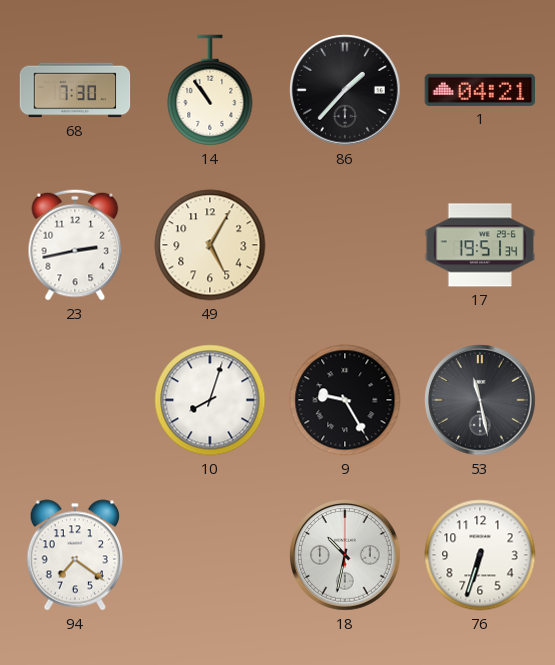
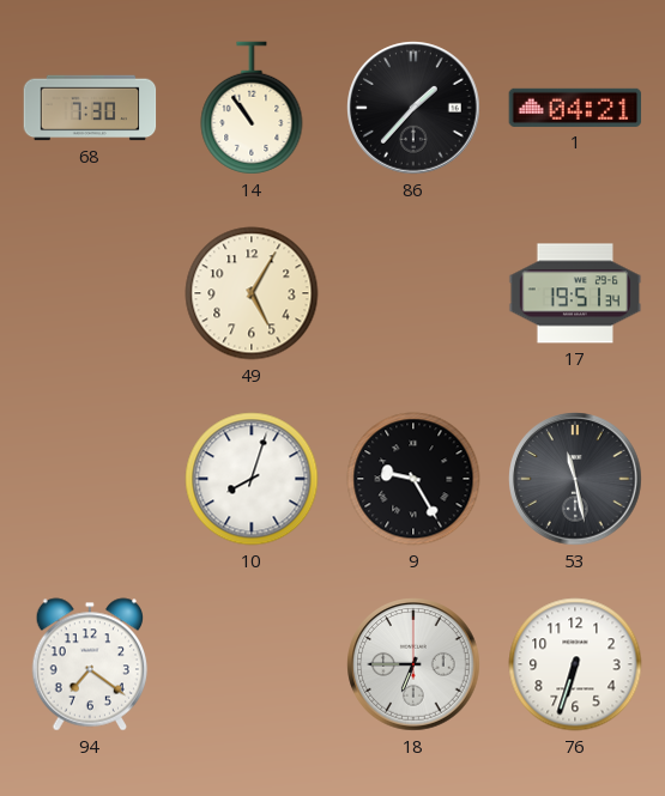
23: 2:43 -> none (75, 245)
18: 10:32 -> 6:45 (413, 664)
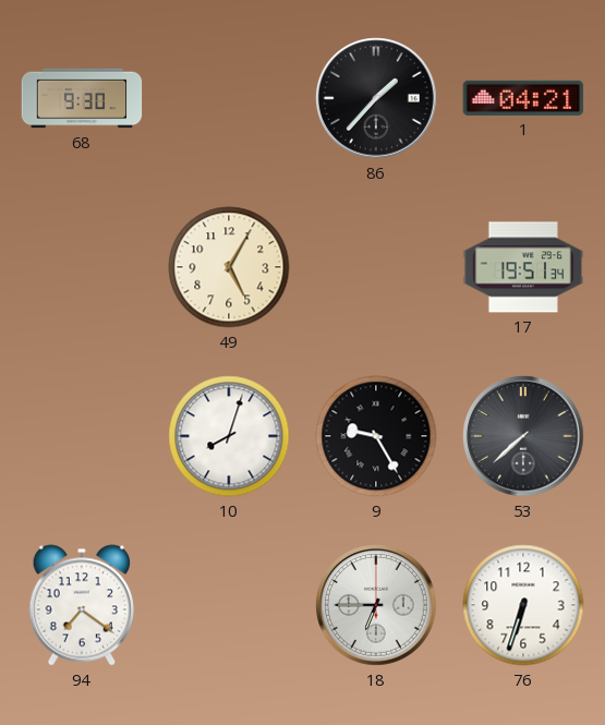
68: 7:30 -> 9:30 (82, 98)
14: 10:54 -> none (252, 108)
53: 11:28 -> 7:38 (523, 436)
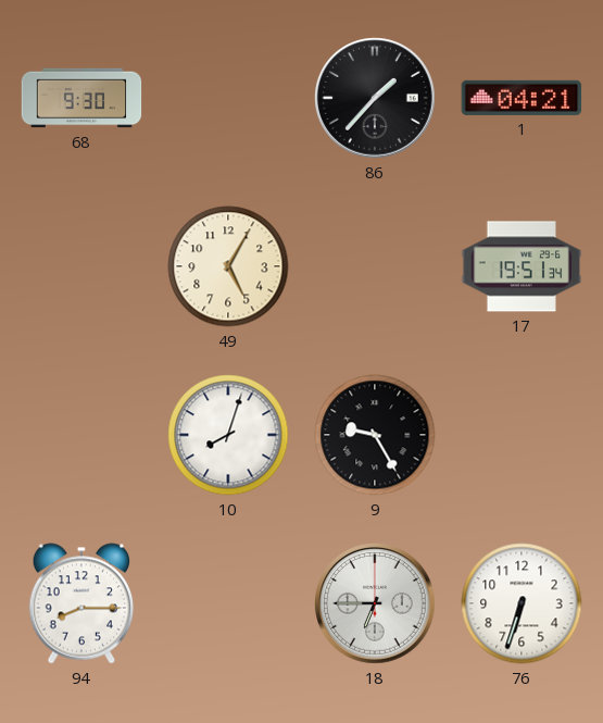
53: 7:38 -> none (523, 436)
94: 7:21 -> 8:15 (81, 603)
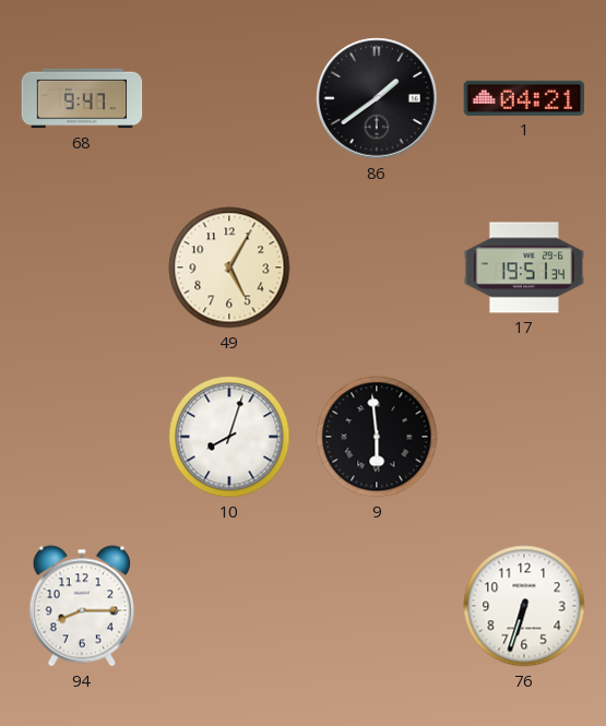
68: 9:30 -> 9:47 (82, 98)
86: 1:37 -> 1:39 (377, 98)
9: 9:25 -> 5:59 (377, 437)
18: 6:45 -> none (375, 603)
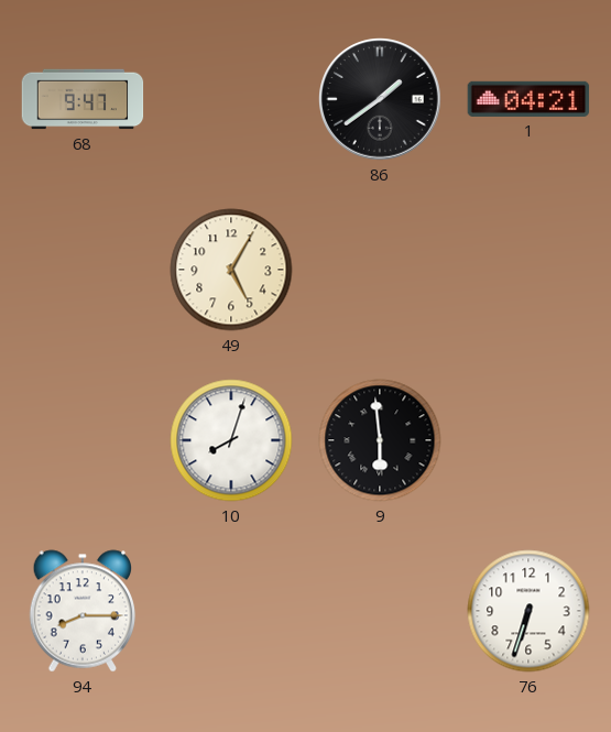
17: 19:51 -> none (524, 267)
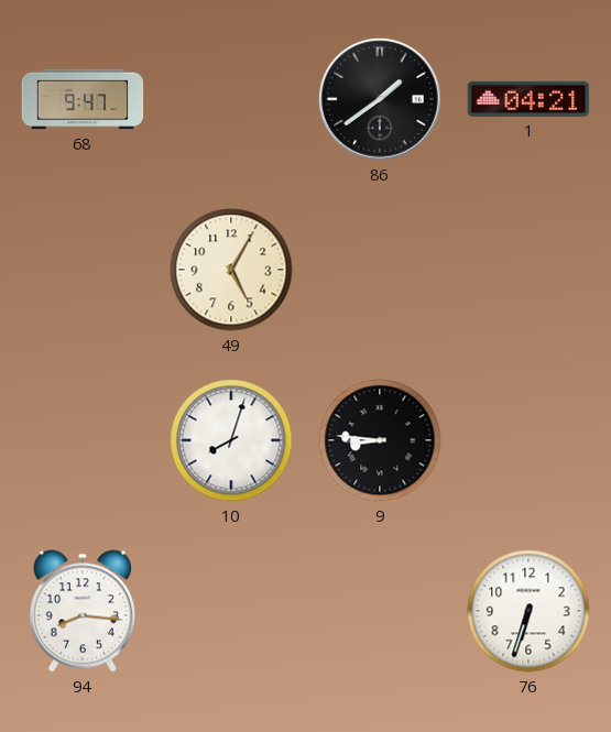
9: 5:59 -> 8:46 (380, 440)
94: 8:15 -> 8:16 (83, 611)
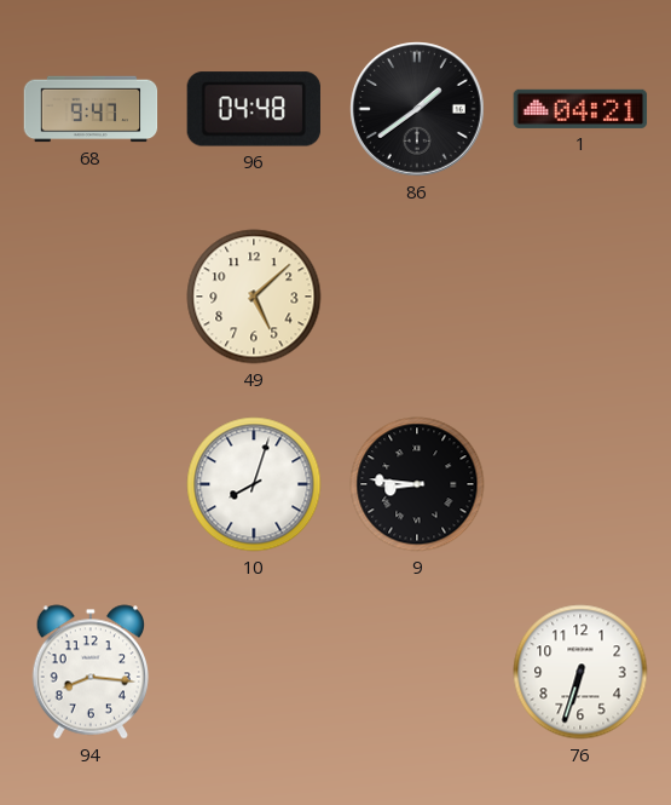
96: none -> 04:48 (254, 109)
49: 5:05 -> 5:08 (254, 297)
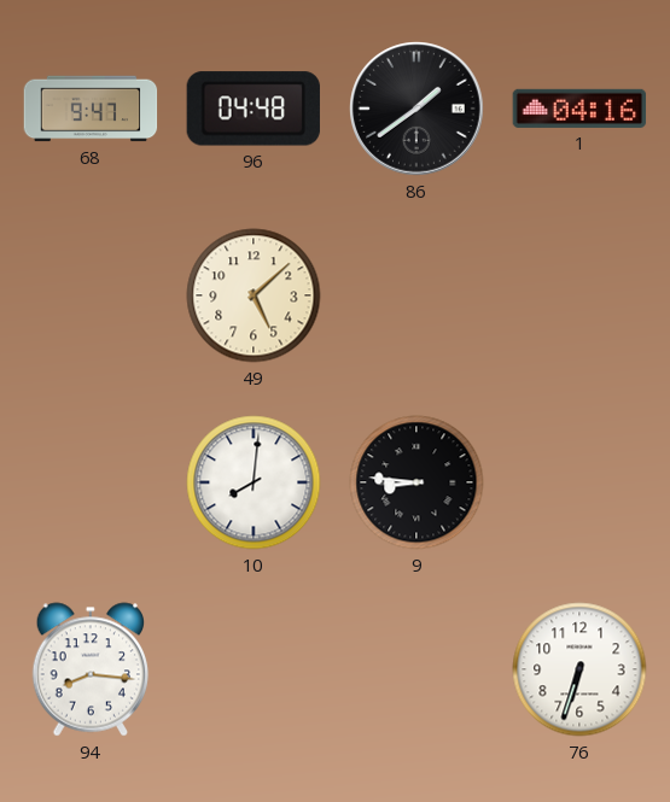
1: 04:21 -> 04:16 (579, 109)
10: 8:03 -> 8:01 (254, 482)
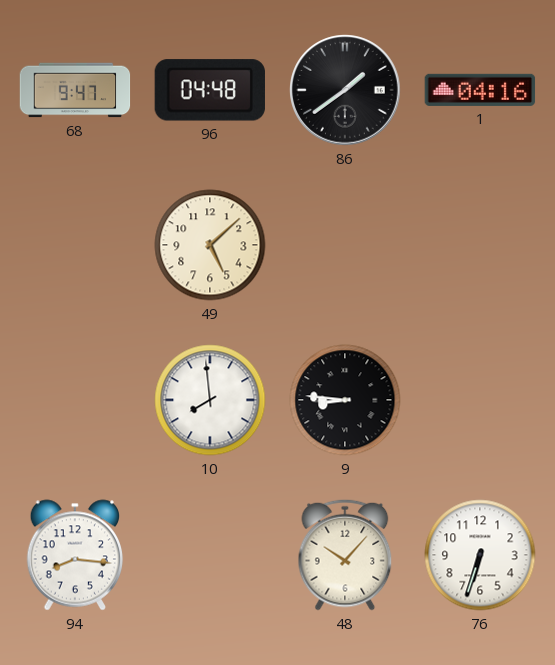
10: 8:01 -> 7:59 (210, 400)
48: none -> 10:07 (345, 555)
